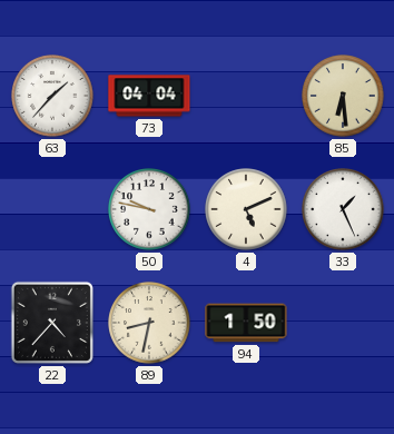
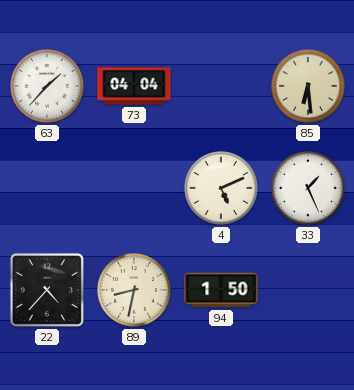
50: 9:47 -> none (149, 209)
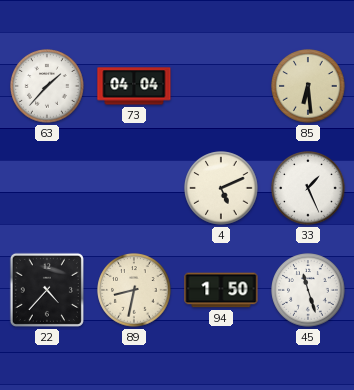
45: none -> 11:27 (308, 290)
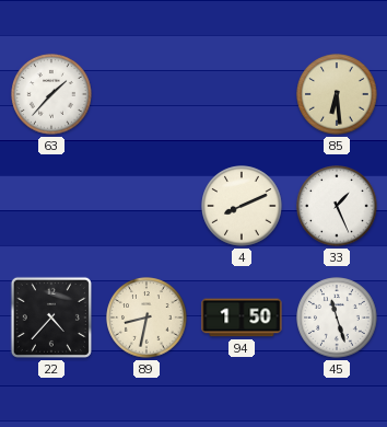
73: 04:04 -> none (134, 86)
4: 5:11 -> 8:11 (242, 206)
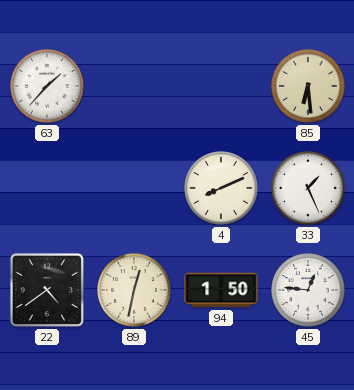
22: 4:37 -> 4:39 (47, 290)
89: 8:32 -> 12:32 (134, 290)
45: 11:27 -> 12:46 (308, 290)
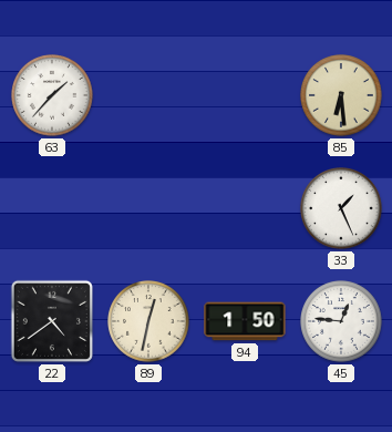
4: 8:11 -> none (221, 188)
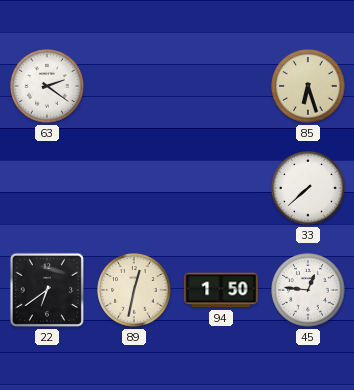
63: 1:37 -> 2:21 (47, 86)
85: 6:29 -> 6:27 (308, 86)
33: 1:26 -> 7:38 (308, 188)
22: 4:39 -> 6:39 (47, 290)
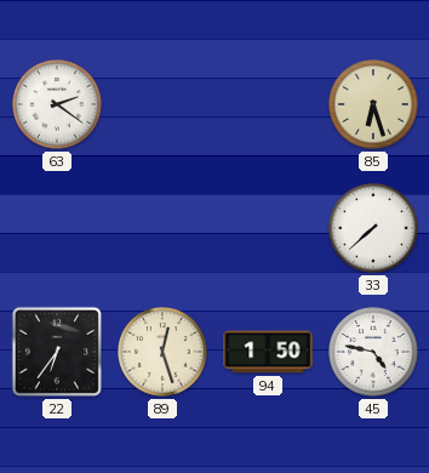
22: 6:39 -> 6:36 (57, 352)
89: 12:32 -> 12:27 (162, 352)
45: 12:46 -> 4:47 (373, 352)
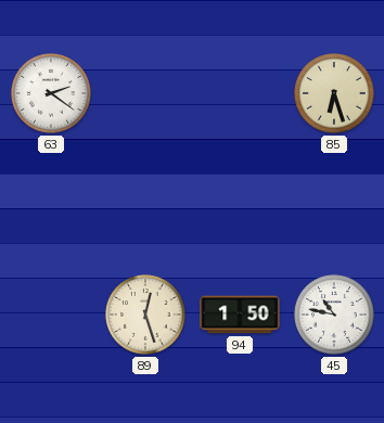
33: 7:38 -> none (373, 228)
22: 6:36 -> none (57, 352)
45: 4:47 -> 10:47 (334, 315)
